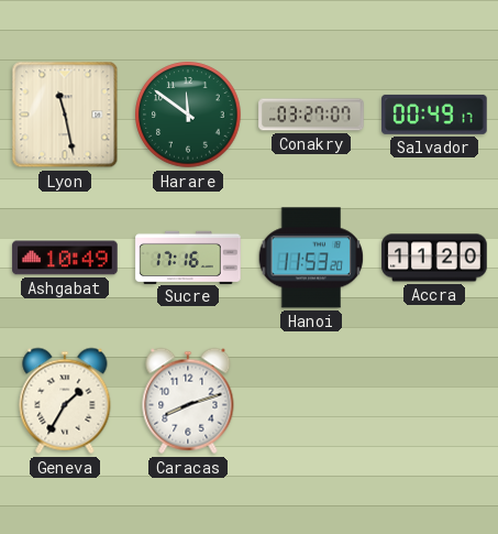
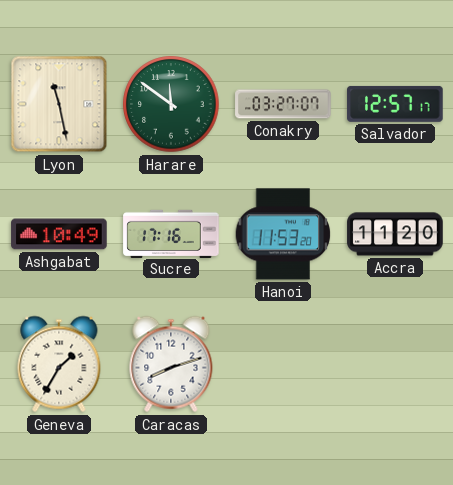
Salvador: 00:49 -> 12:57 (395, 104)
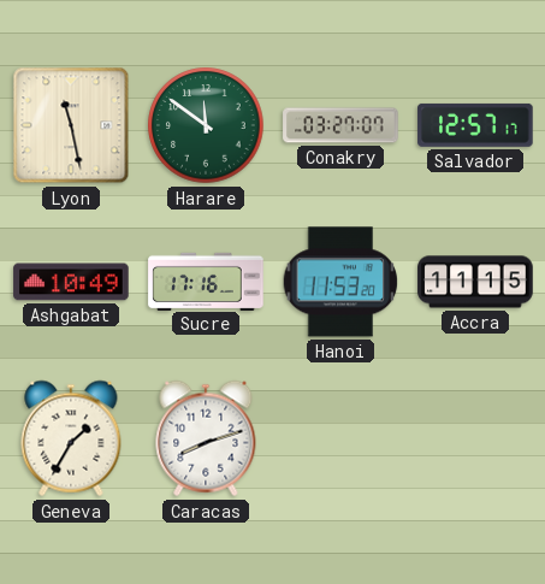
Accra: 11:20 -> 11:15 (475, 282)
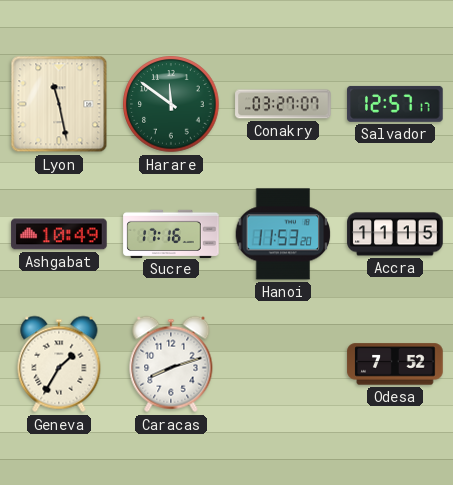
Odesa: none -> 7:52 (395, 364)
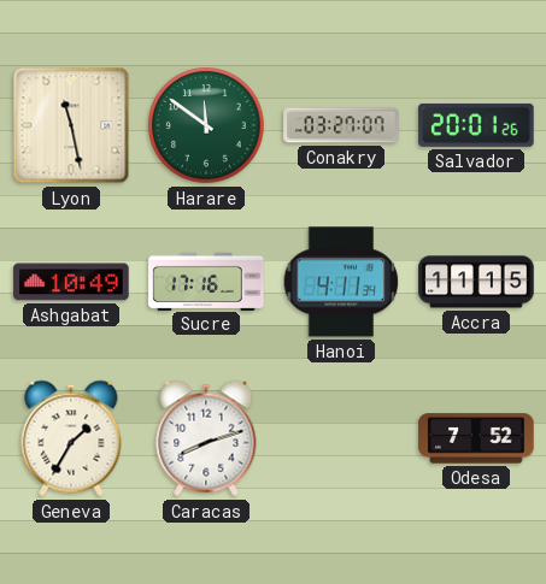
Salvador: 12:57 -> 20:01 (476, 125)
Hanoi: 11:53 -> 4:11 (341, 282)
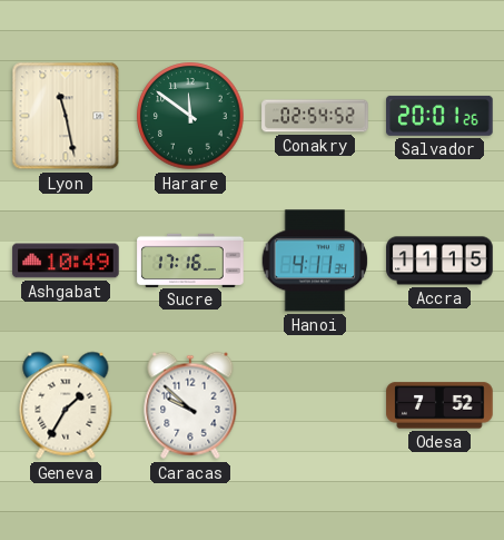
Conakry: 03:27 -> 02:54 (315, 116)
Caracas: 8:12 -> 9:52 (190, 405)
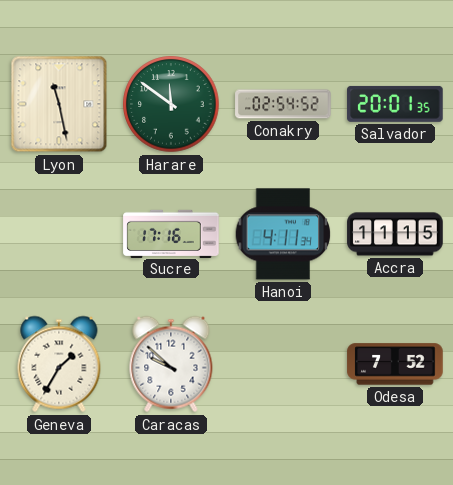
Salvador: 20:01:26 -> 20:01:35 (395, 104)
Ashgabat: 10:49 -> none (66, 261)
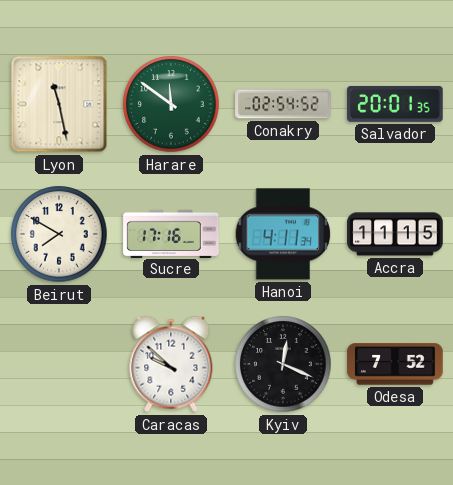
Beirut: none -> 7:50 (59, 234)
Geneva: 1:35 -> none (59, 364)
Kyiv: none -> 12:19 (283, 364)
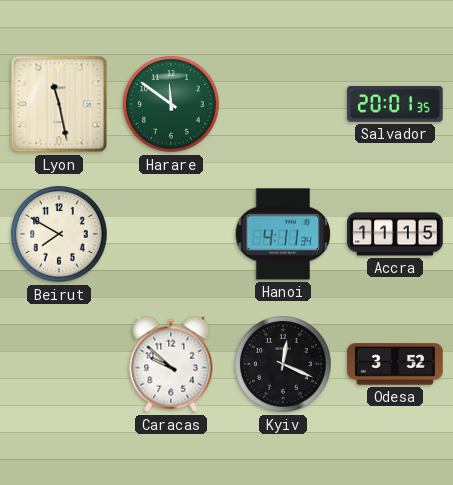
Conakry: 02:54 -> none (283, 104)
Sucre: 17:16 -> none (171, 233)
Odesa: 7:52 -> 3:52 (395, 364)
